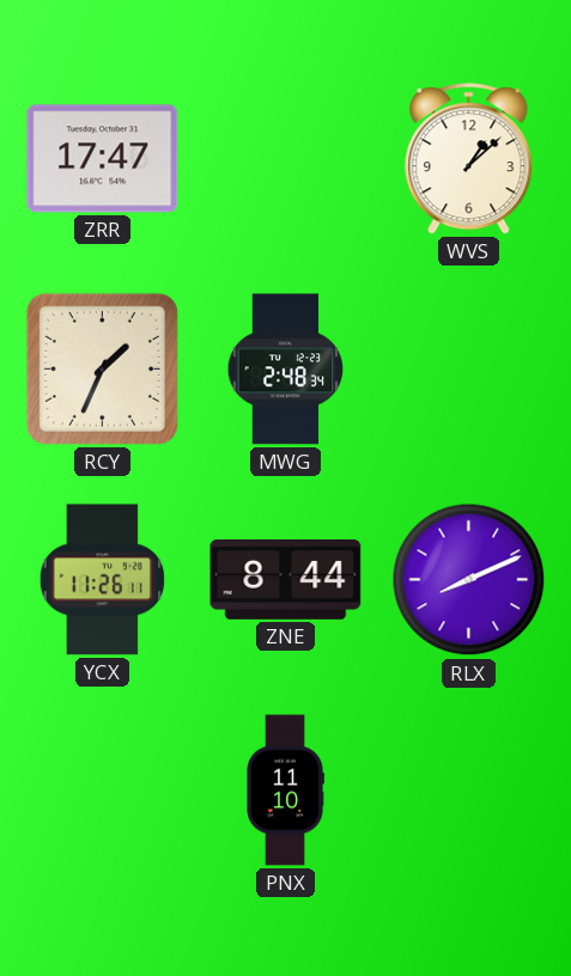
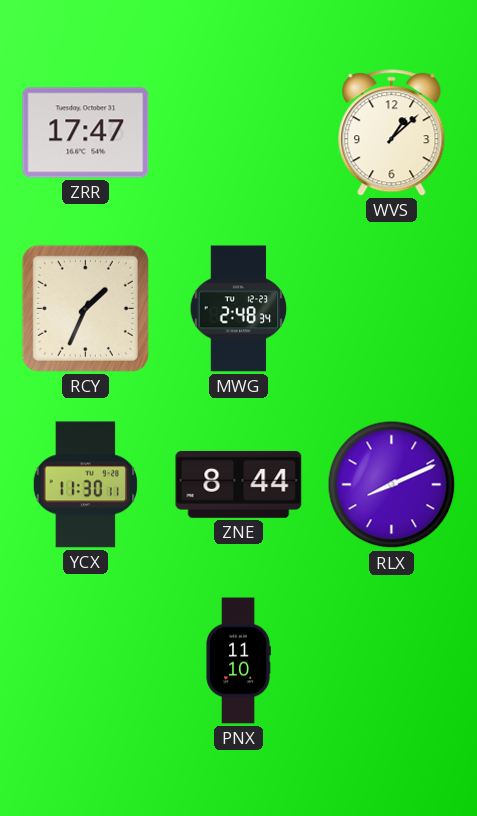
YCX: 11:26 -> 11:30 (86, 485)
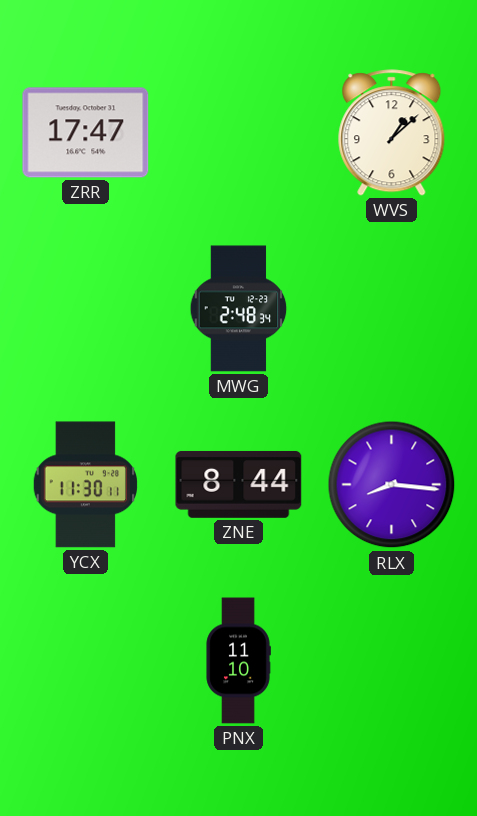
RCY: 1:34 -> none (85, 308)
RLX: 8:11 -> 8:16 (392, 485)
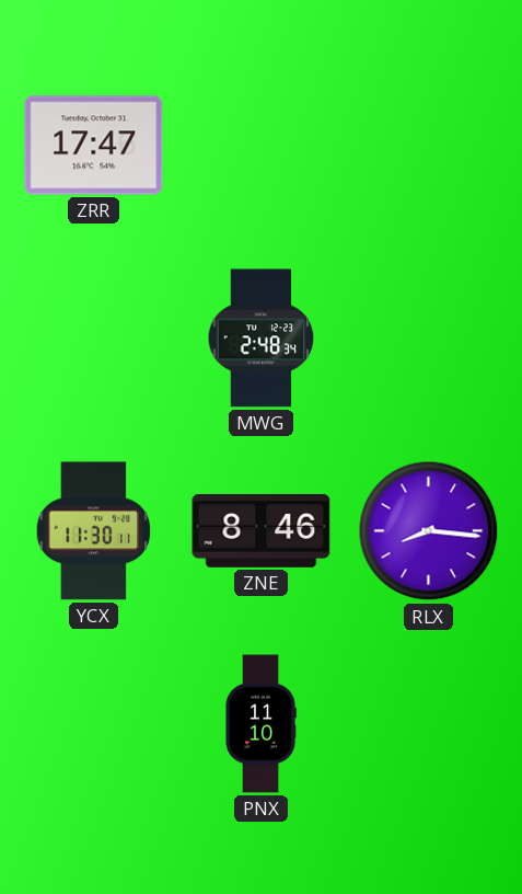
WVS: 1:08 -> none (392, 133)
ZNE: 8:44 -> 8:46 (262, 530)
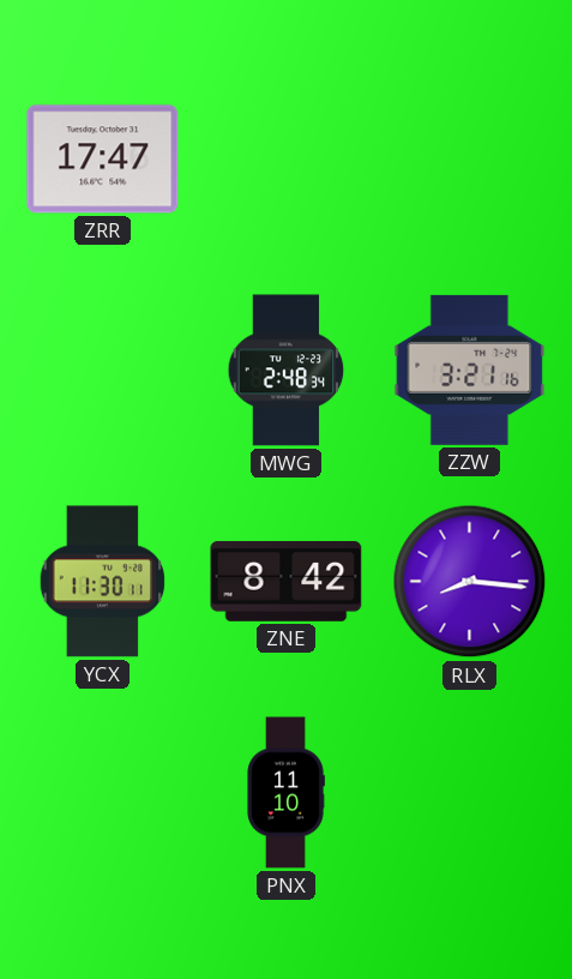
ZZW: none -> 3:21 (470, 370)
ZNE: 8:46 -> 8:42 (287, 581)
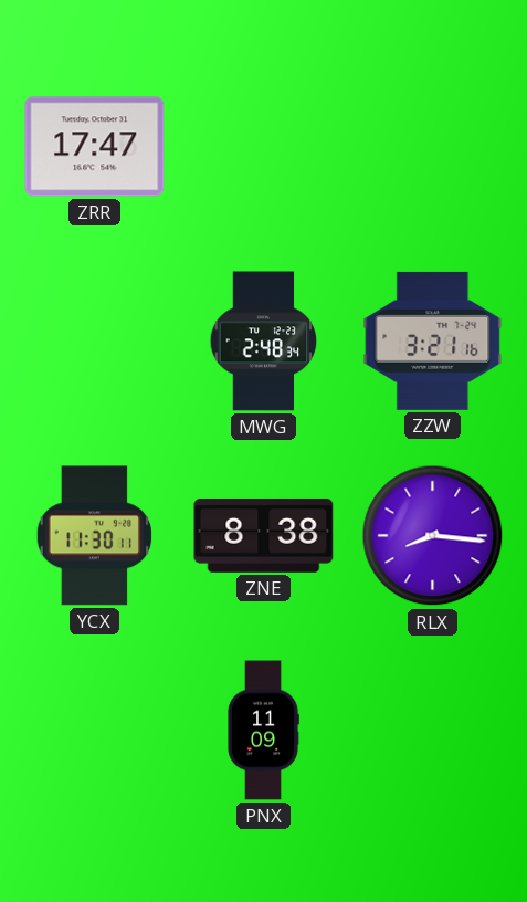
ZNE: 8:42 -> 8:38 (264, 535)
PNX: 11:10 -> 11:09 (263, 731)
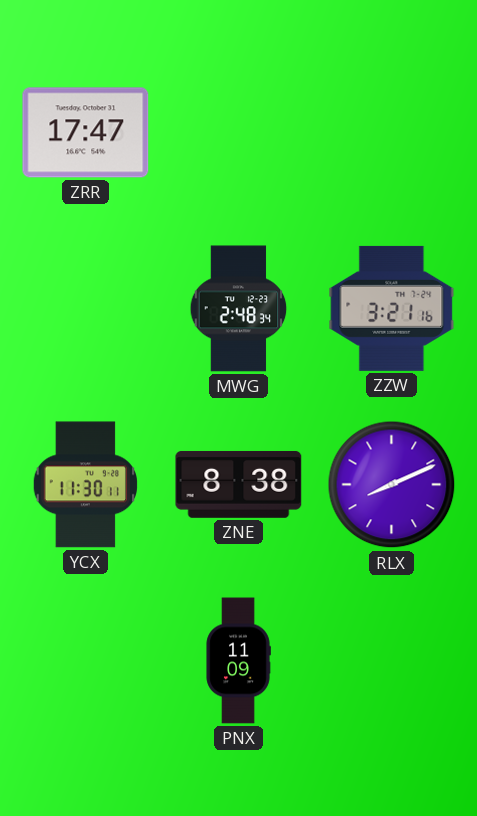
RLX: 8:16 -> 8:11 (392, 485)
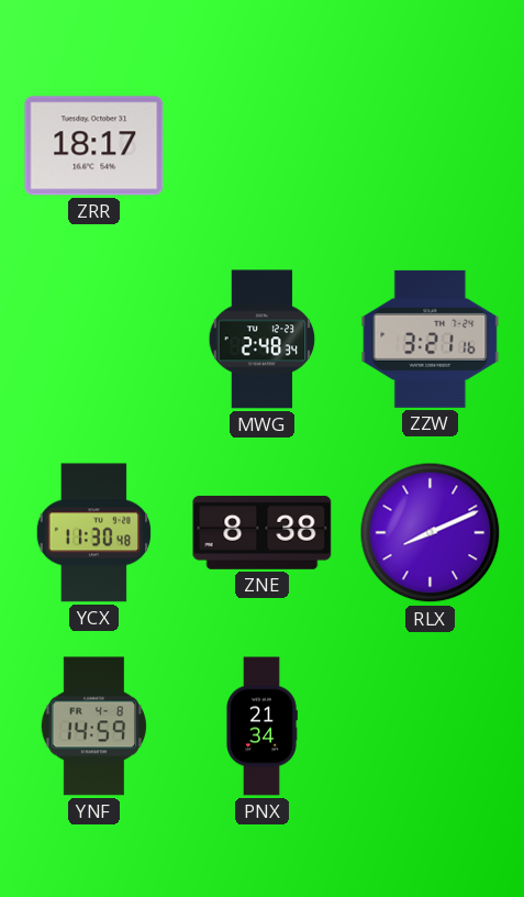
ZRR: 17:47 -> 18:17 (94, 146)
YCX: 11:30:11 -> 11:30:48 (94, 533)
YNF: none -> 14:59 (93, 727)
PNX: 11:09 -> 21:34 (261, 727)
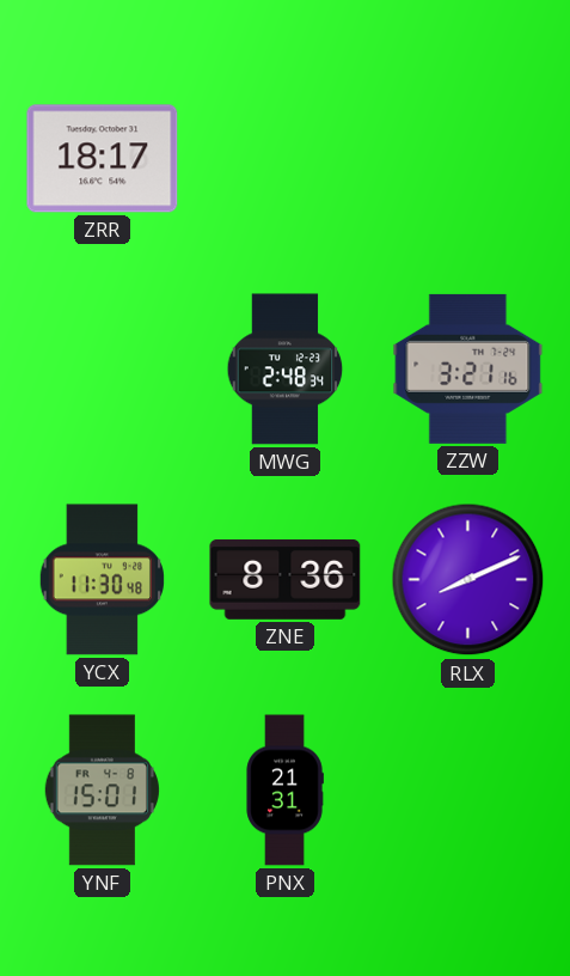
ZNE: 8:38 -> 8:36 (286, 579)
YNF: 14:59 -> 15:01 (102, 791)
PNX: 21:34 -> 21:31 (284, 791)
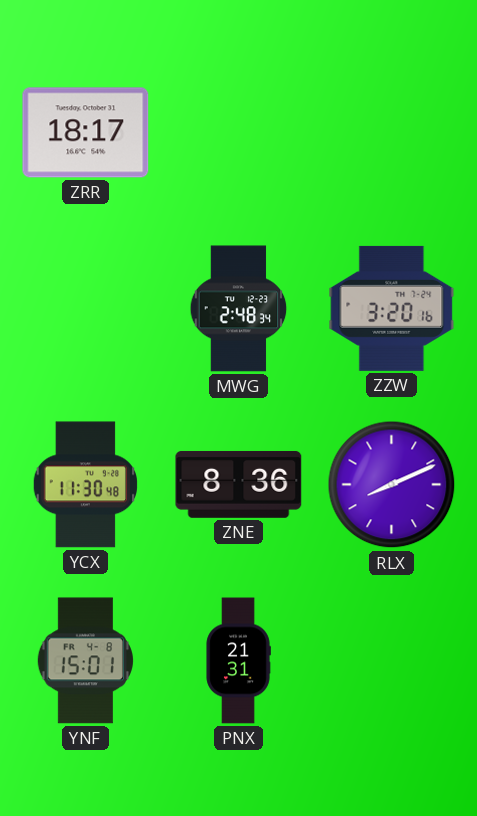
ZZW: 3:21 -> 3:20 (392, 308)
